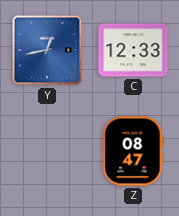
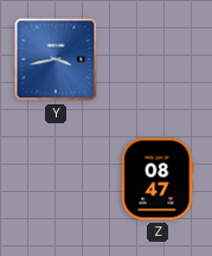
Y: 12:43 -> 3:43 (56, 59)
C: 12:33 -> none (133, 50)
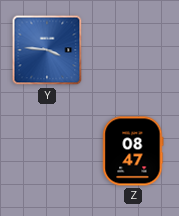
Y: 3:43 -> 3:46 (47, 50)
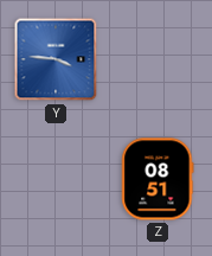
Z: 08:47 -> 08:51 (158, 179)
